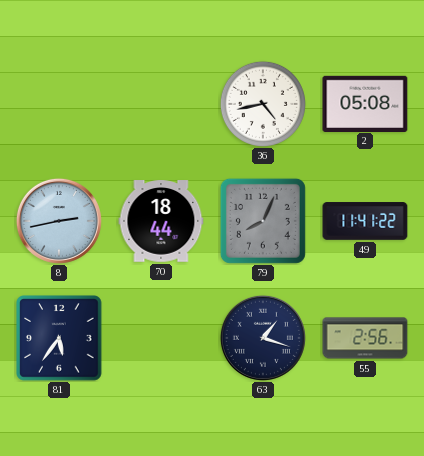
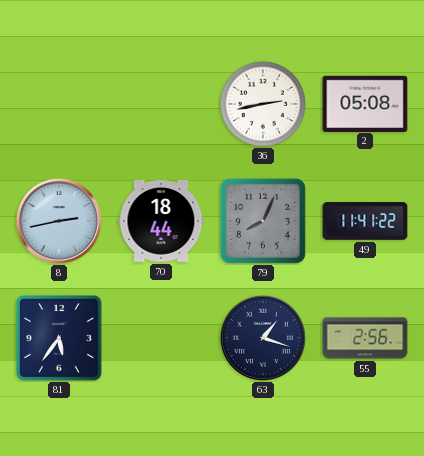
36: 4:43 -> 2:43 (263, 104)
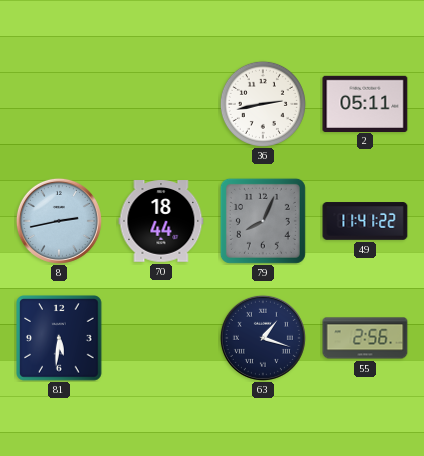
2: 05:08 -> 05:11 (365, 103)
81: 5:36 -> 5:31 (60, 339)
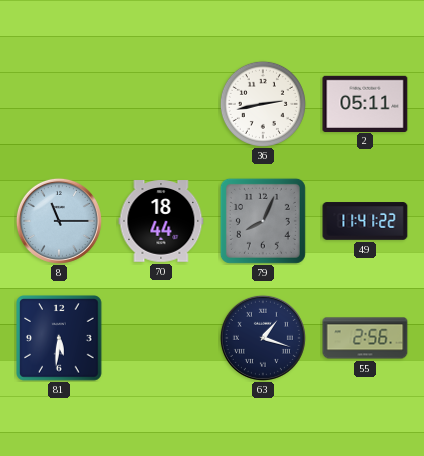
8: 2:43 -> 11:15 (59, 221)
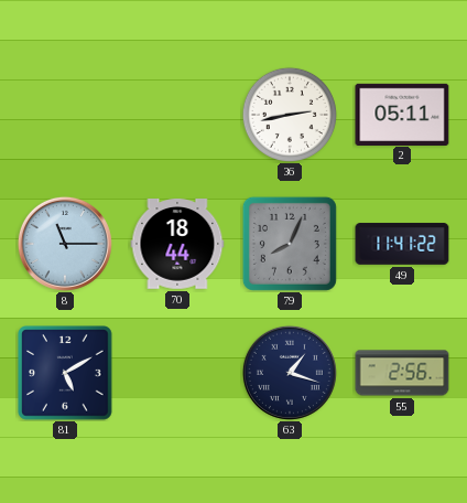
81: 5:31 -> 5:10 (66, 374)
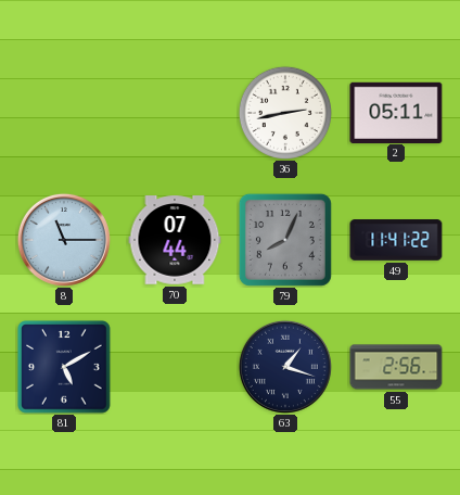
70: 18:44 -> 07:44 (175, 240)
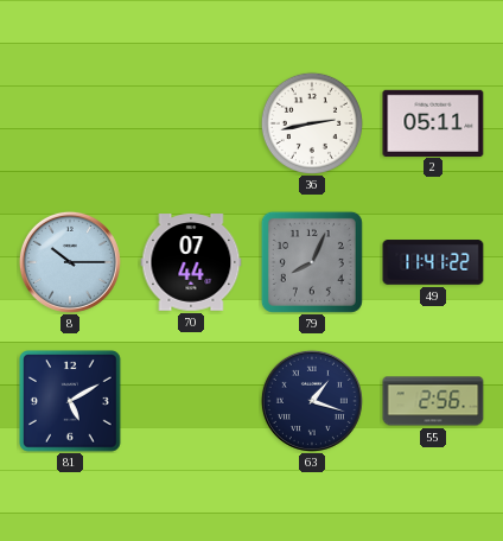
8: 11:15 -> 10:15 (70, 262)
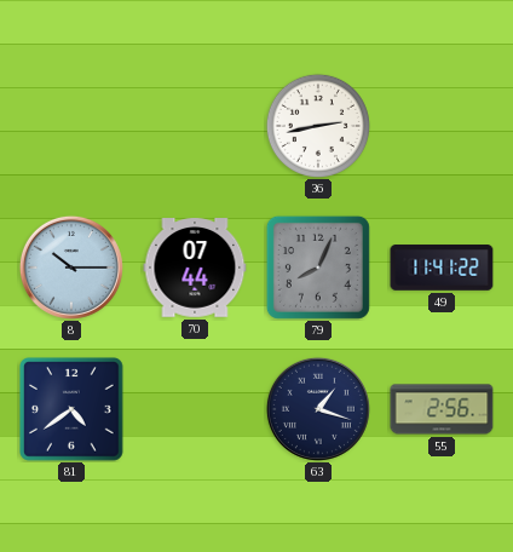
2: 05:11 -> none (433, 122)
81: 5:10 -> 4:39 (73, 410)
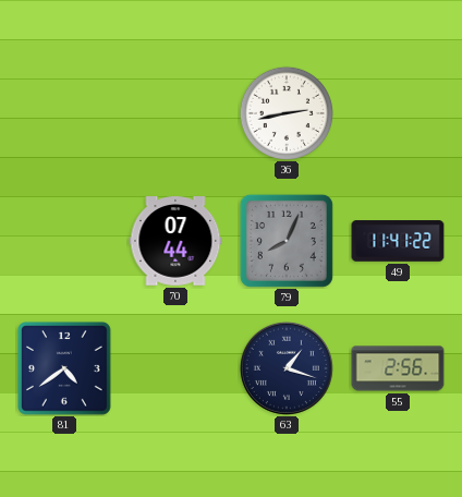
8: 10:15 -> none (71, 268)
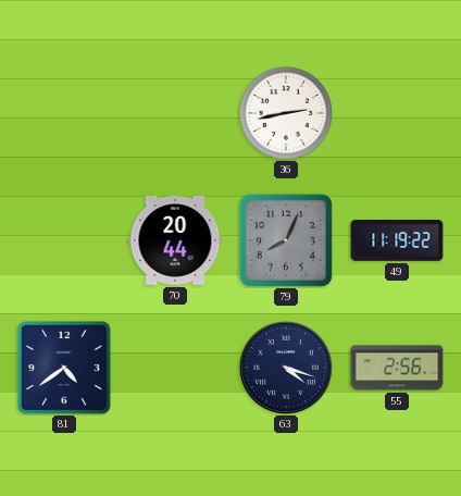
70: 07:44 -> 20:44 (175, 240)
49: 11:41 -> 11:19 (397, 240)
63: 1:18 -> 4:18 (286, 368)
